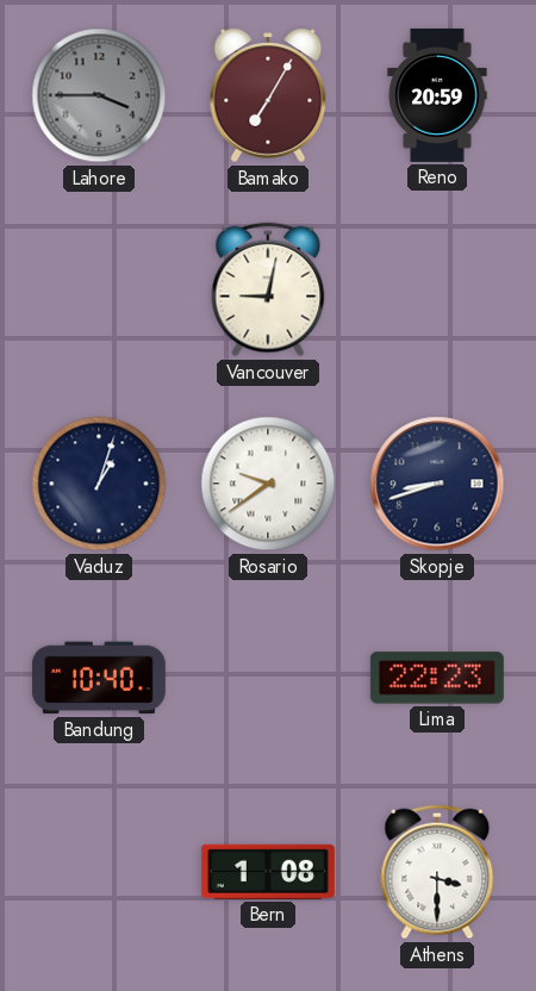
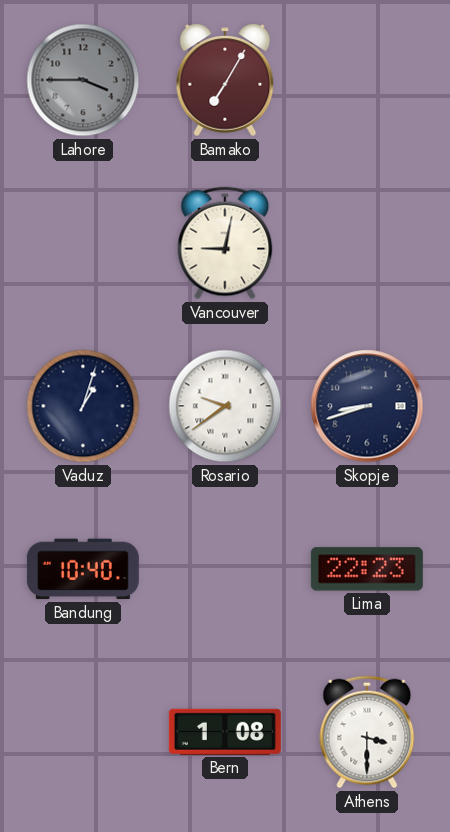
Reno: 20:59 -> none (437, 95)
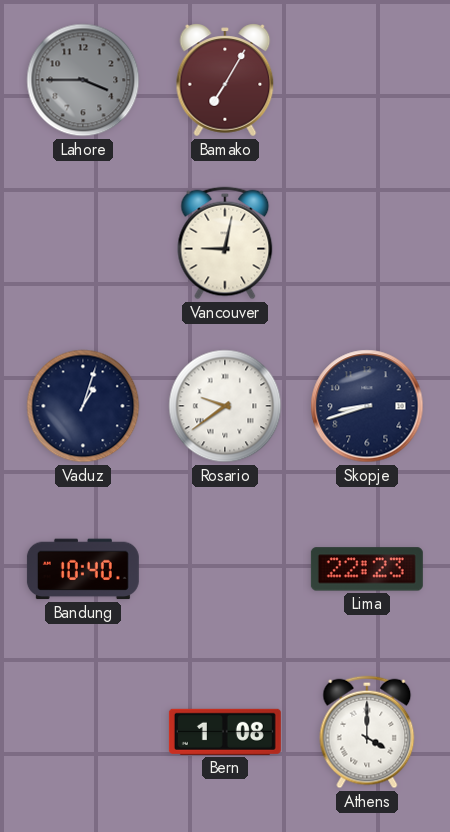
Athens: 3:30 -> 4:00 (367, 732)
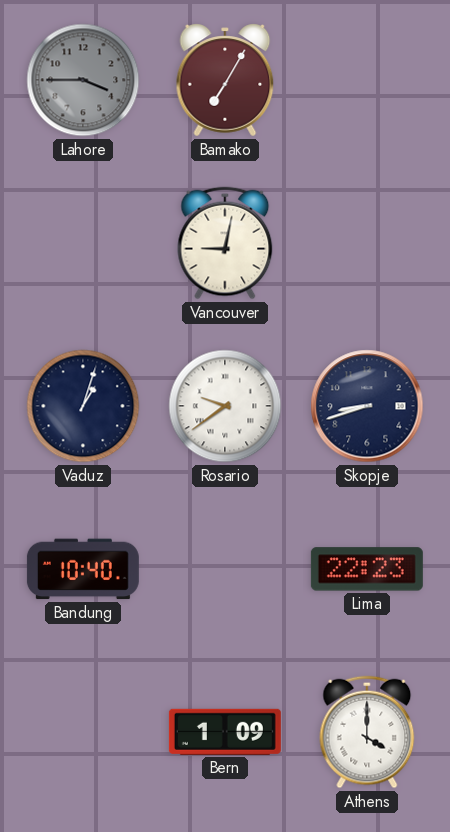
Bern: 1:08 -> 1:09 (225, 732)
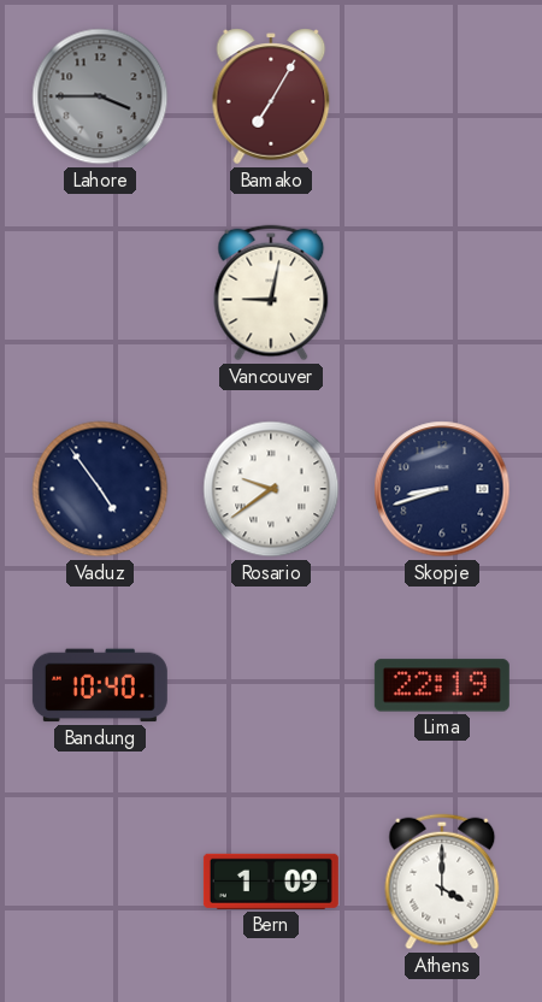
Vaduz: 1:03 -> 4:54 (100, 489)
Lima: 22:23 -> 22:19 (442, 685)
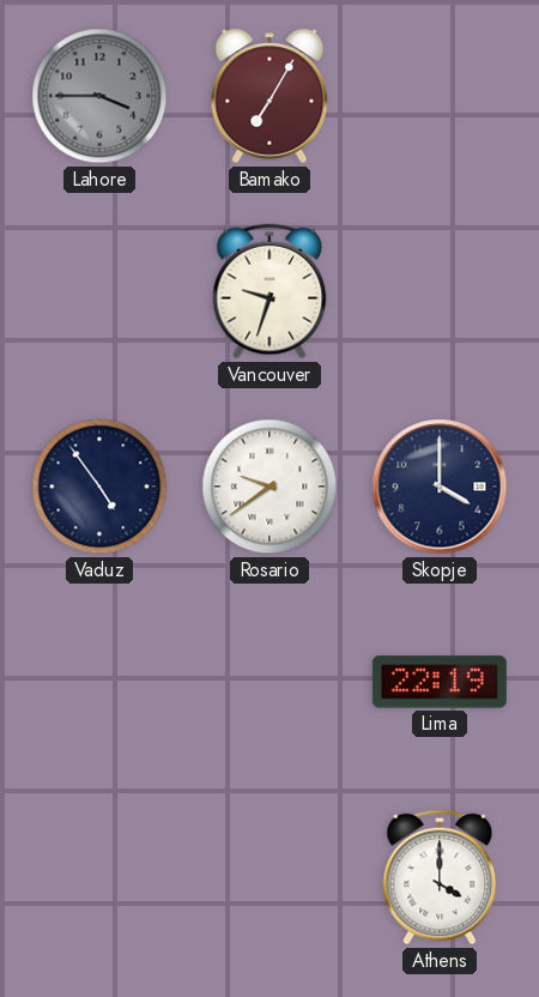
Vancouver: 9:02 -> 9:33 (269, 291)
Skopje: 8:42 -> 4:00 (440, 487)
Bandung: 10:40 -> none (100, 685)
Bern: 1:09 -> none (271, 882)
